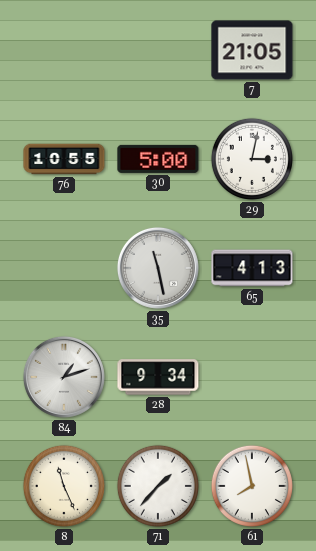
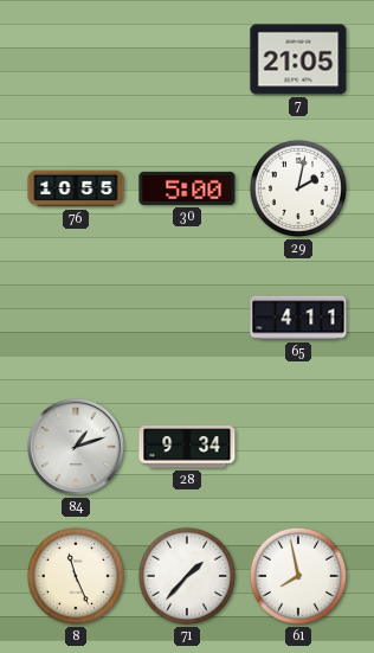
29: 3:02 -> 2:02 (298, 188)
35: 11:28 -> none (158, 268)
65: 4:13 -> 4:11 (298, 318)
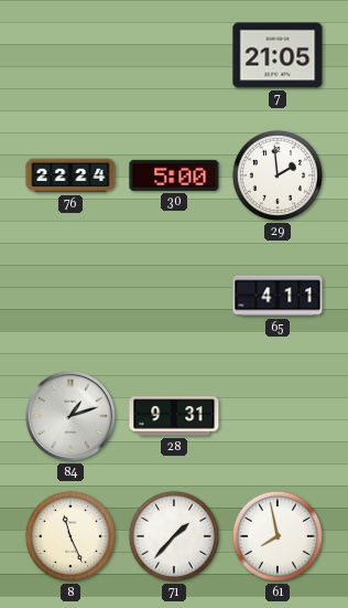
76: 10:55 -> 22:24 (70, 175)
29: 2:02 -> 1:59 (278, 175)
28: 9:34 -> 9:31 (174, 416)
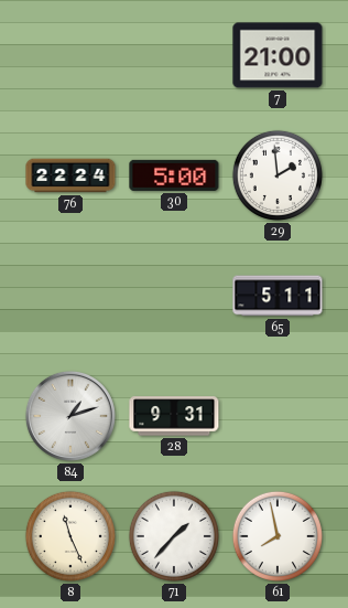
7: 21:05 -> 21:00 (278, 55)
65: 4:11 -> 5:11 (278, 296)
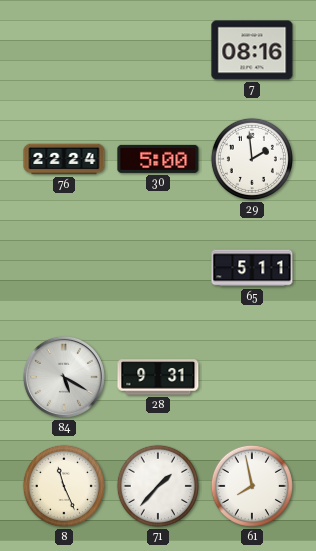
7: 21:00 -> 08:16 (252, 50)
84: 1:12 -> 5:20 (64, 377)
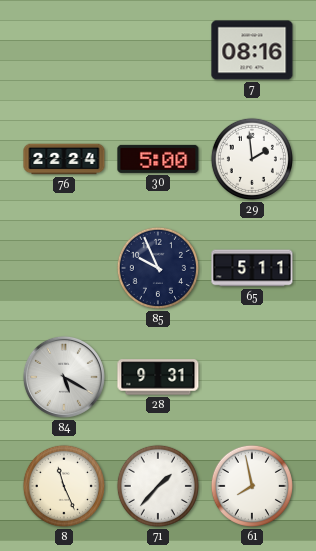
85: none -> 9:56 (158, 268)
